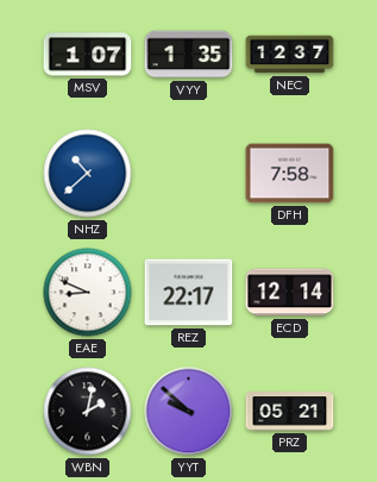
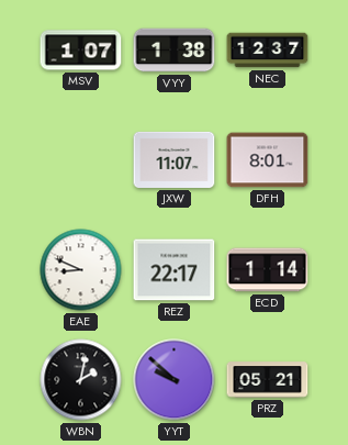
VYY: 1:35 -> 1:38 (175, 51)
NHZ: 10:38 -> none (88, 174)
JXW: none -> 11:07 (175, 159)
DFH: 7:58 -> 8:01 (268, 160)
ECD: 12:14 -> 1:14 (268, 270)
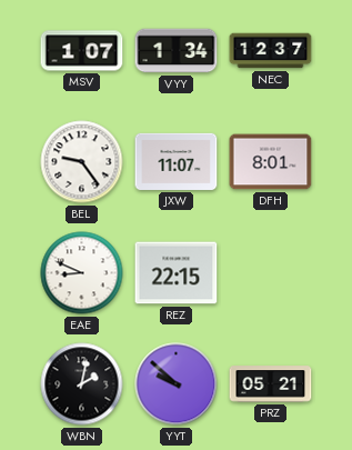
VYY: 1:38 -> 1:34 (177, 51)
BEL: none -> 9:24 (82, 162)
REZ: 22:17 -> 22:15 (177, 273)
ECD: 1:14 -> none (268, 270)
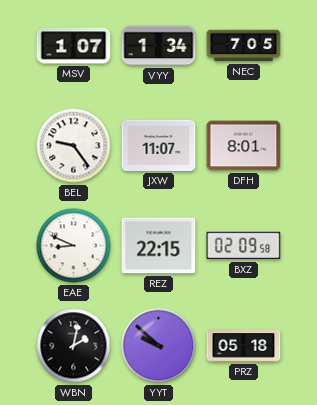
NEC: 12:37 -> 7:05 (244, 46)
BXZ: none -> 02:09 (244, 246)
PRZ: 05:21 -> 05:18 (244, 346)
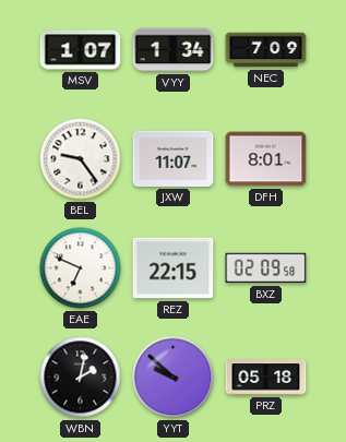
NEC: 7:05 -> 7:09 (266, 50)
EAE: 8:49 -> 6:49 (81, 268)
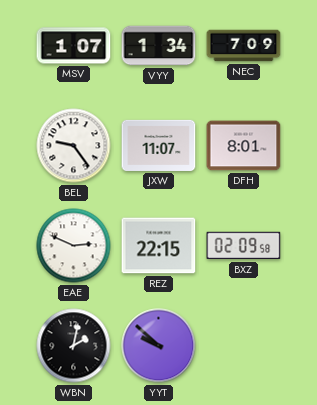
EAE: 6:49 -> 2:49 (74, 246)
PRZ: 05:18 -> none (266, 378)
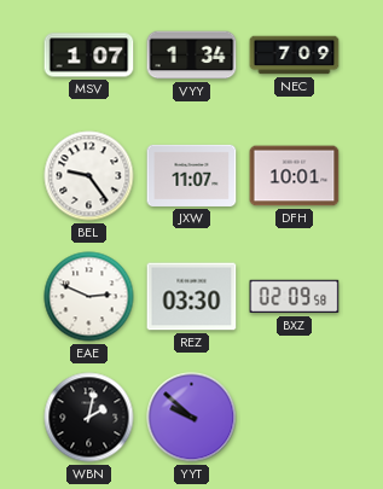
DFH: 8:01 -> 10:01 (295, 176)
REZ: 22:15 -> 03:30 (192, 297)
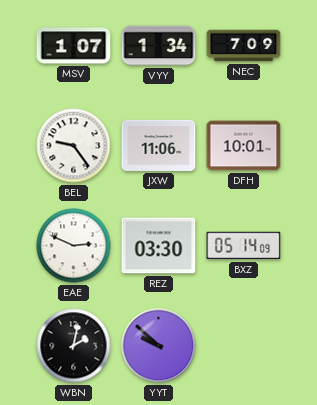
JXW: 11:07 -> 11:06 (159, 145)
BXZ: 02:09 -> 05:14 (244, 246)
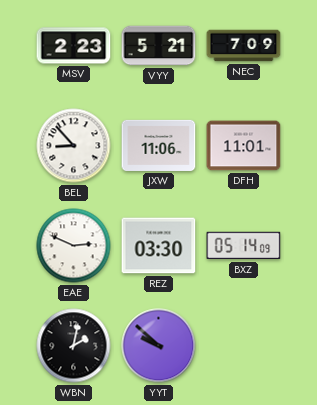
MSV: 1:07 -> 2:23 (74, 46)
VYY: 1:34 -> 5:21 (159, 46)
BEL: 9:24 -> 8:53 (74, 146)
DFH: 10:01 -> 11:01 (244, 146)
